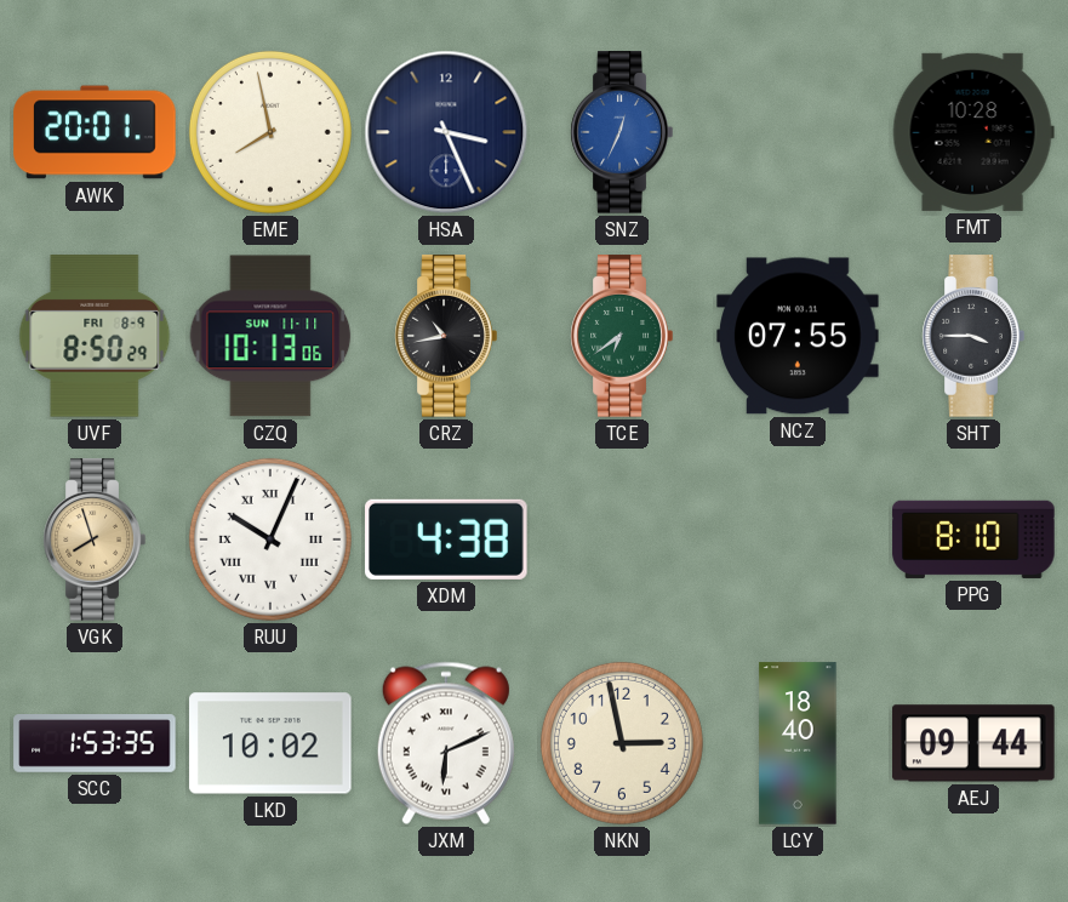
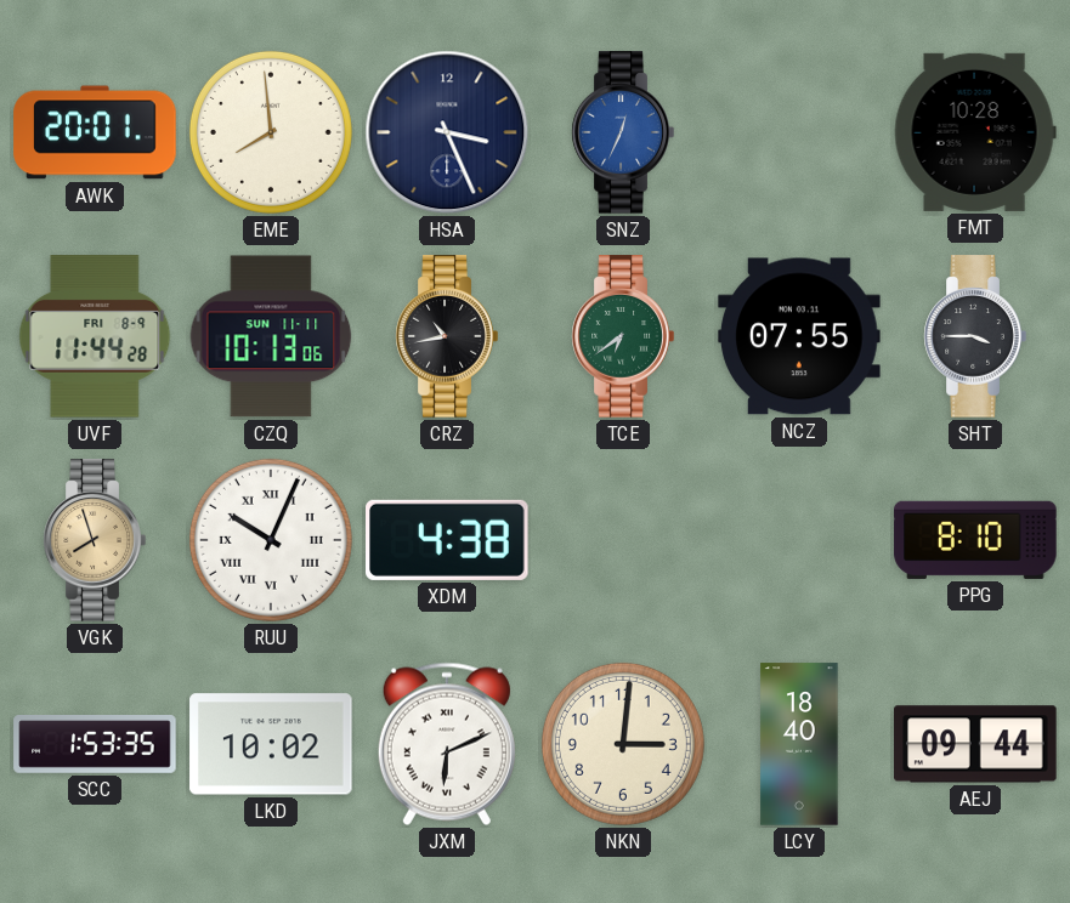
EME: 7:58 -> 7:59 (271, 132)
UVF: 8:50 -> 11:44 (95, 336)
NKN: 2:58 -> 3:01 (623, 744)
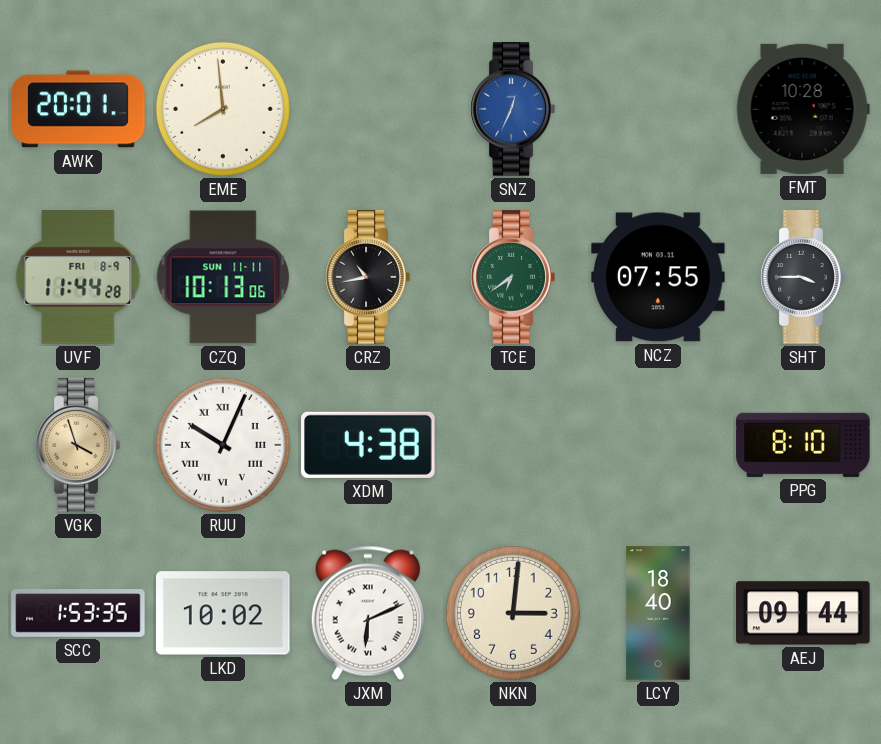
HSA: 3:26 -> none (447, 132)
VGK: 7:57 -> 3:57 (78, 445)
